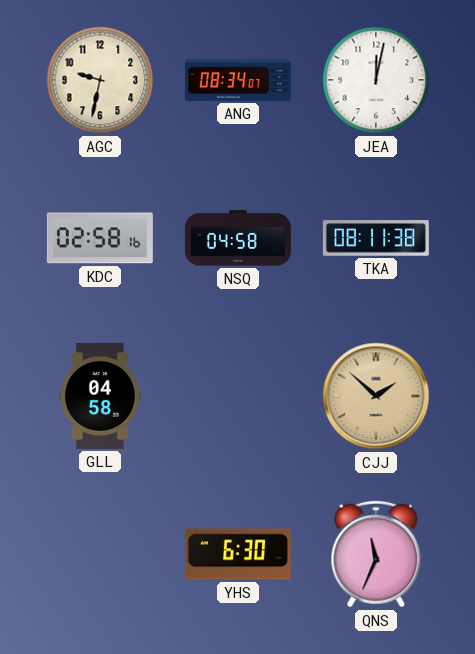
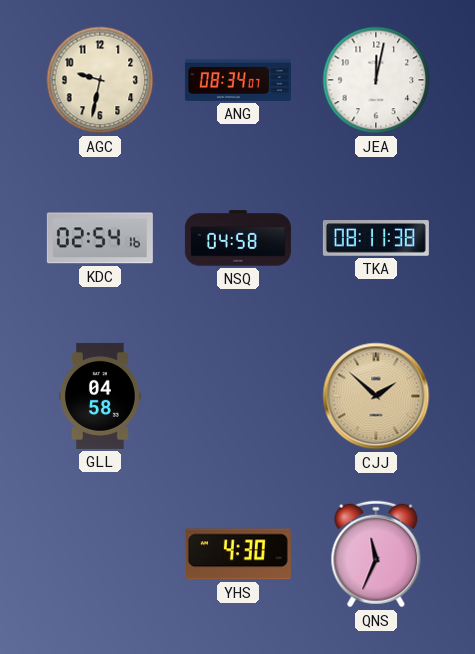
KDC: 02:58 -> 02:54 (100, 238)
YHS: 6:30 -> 4:30 (238, 554)
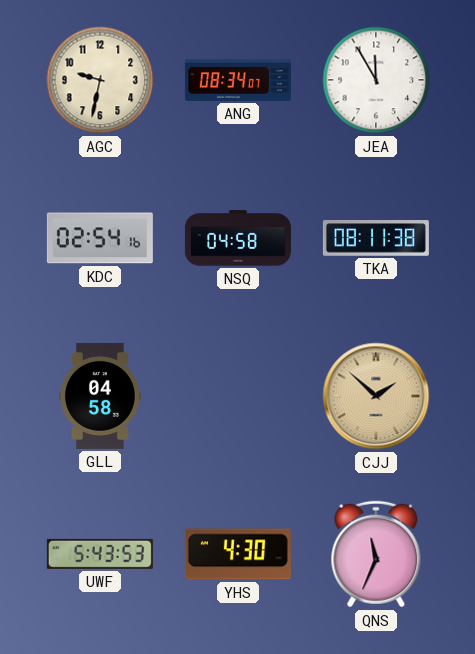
JEA: 12:02 -> 11:55 (376, 80)
UWF: none -> 5:43 (100, 554)
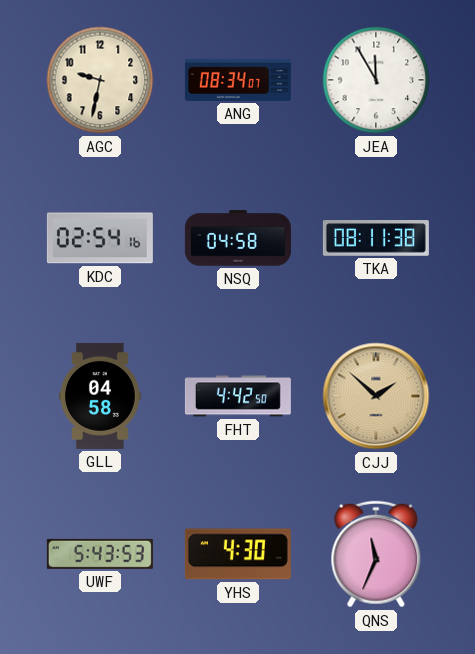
FHT: none -> 4:42 (238, 396)
